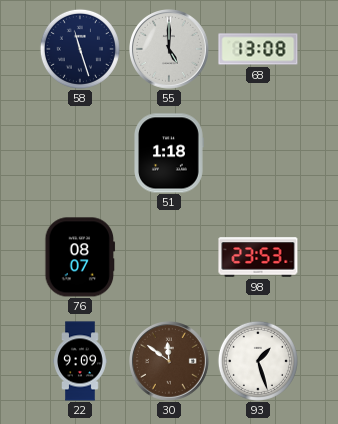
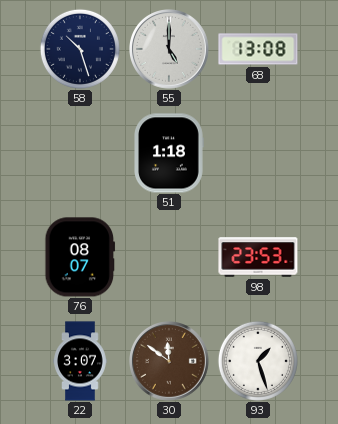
58: 11:27 -> 10:27 (80, 49)
22: 9:09 -> 3:07 (80, 361)
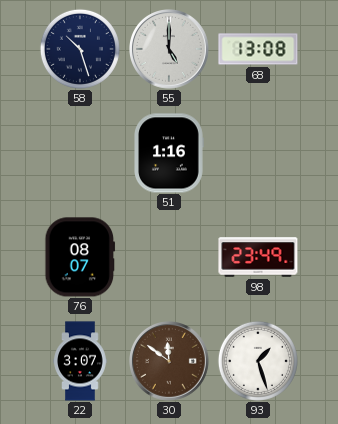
51: 1:18 -> 1:16 (169, 153)
98: 23:53 -> 23:49 (258, 257)
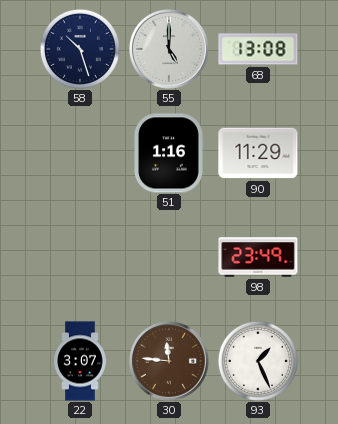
90: none -> 11:29 (258, 153)
76: 08:07 -> none (80, 257)
30: 11:51 -> 11:46 (170, 362)
93: 1:27 -> 1:26 (258, 361)
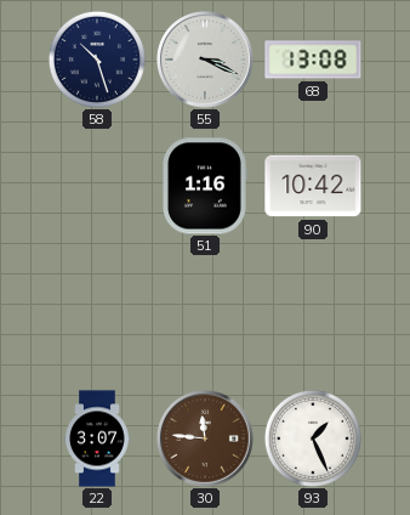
55: 5:00 -> 3:19 (206, 61)
90: 11:29 -> 10:42 (313, 186)
98: 23:49 -> none (258, 257)
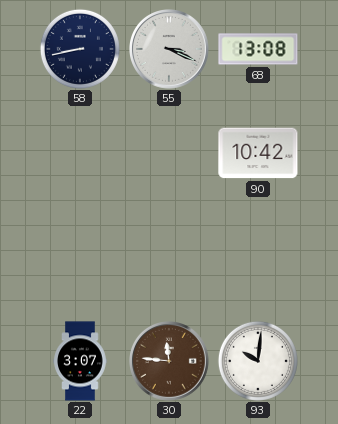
58: 10:27 -> 8:43 (80, 49)
51: 1:16 -> none (205, 186)
93: 1:26 -> 10:01 (258, 361)
